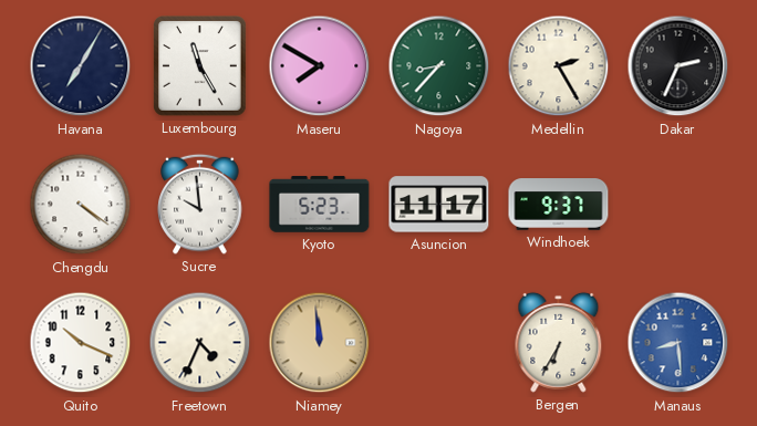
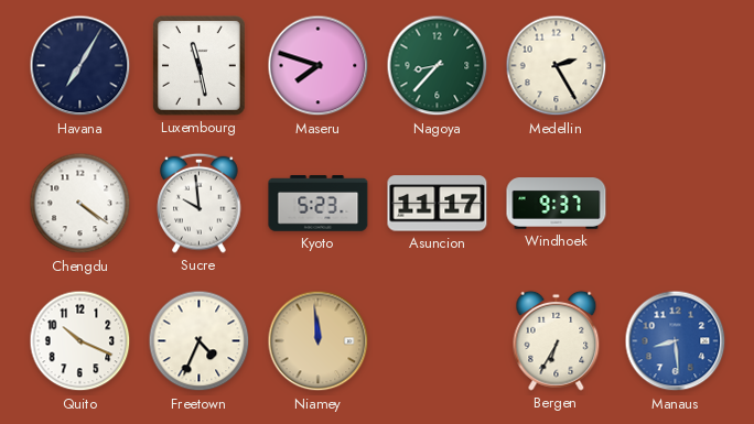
Luxembourg: 11:25 -> 11:28 (200, 66)
Maseru: 7:50 -> 7:48 (319, 66)
Dakar: 2:34 -> none (678, 66)
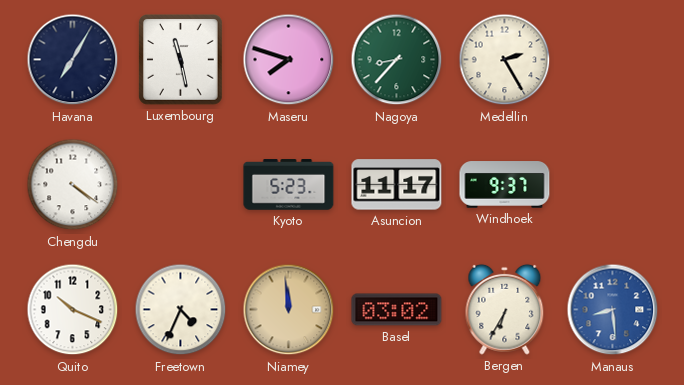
Sucre: 9:59 -> none (200, 203)
Basel: none -> 03:02 (397, 310)
